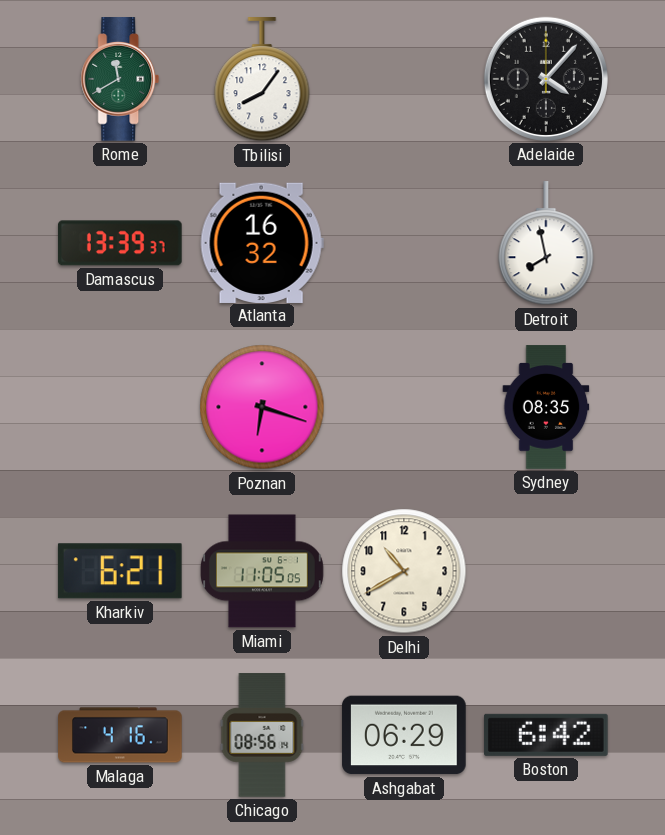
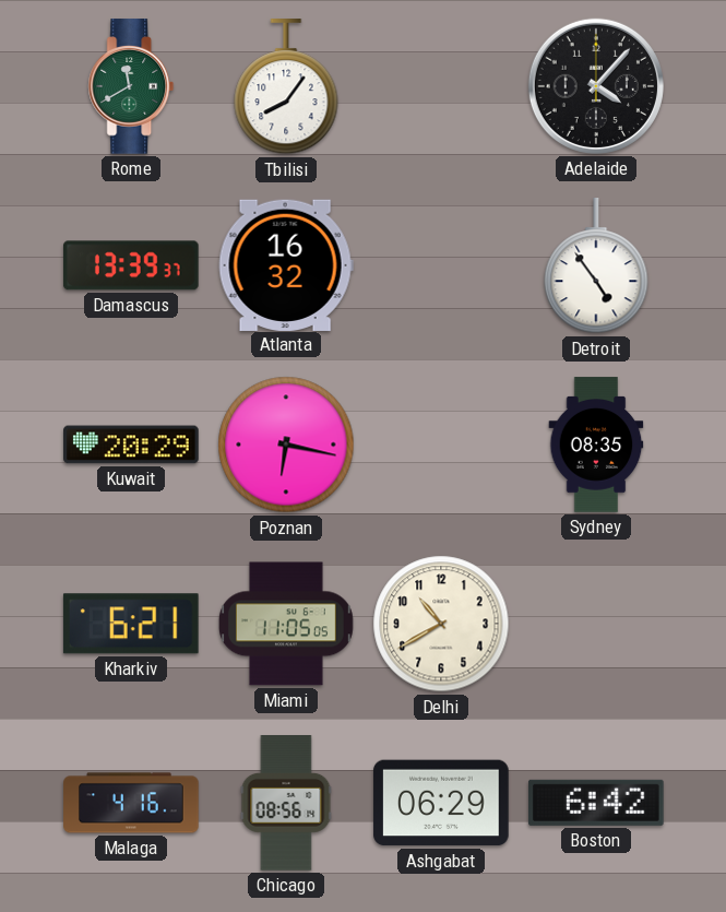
Detroit: 7:58 -> 4:54 (596, 267)
Kuwait: none -> 20:29 (131, 445)
Poznan: 6:18 -> 6:17 (286, 445)
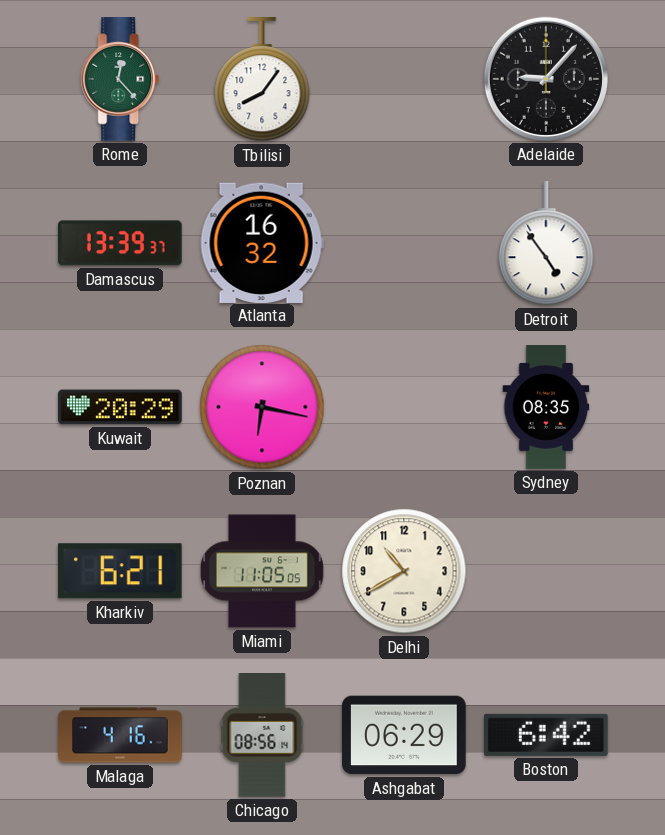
Rome: 11:40 -> 12:23 (120, 79)
Adelaide: 4:07 -> 9:07 (546, 79)
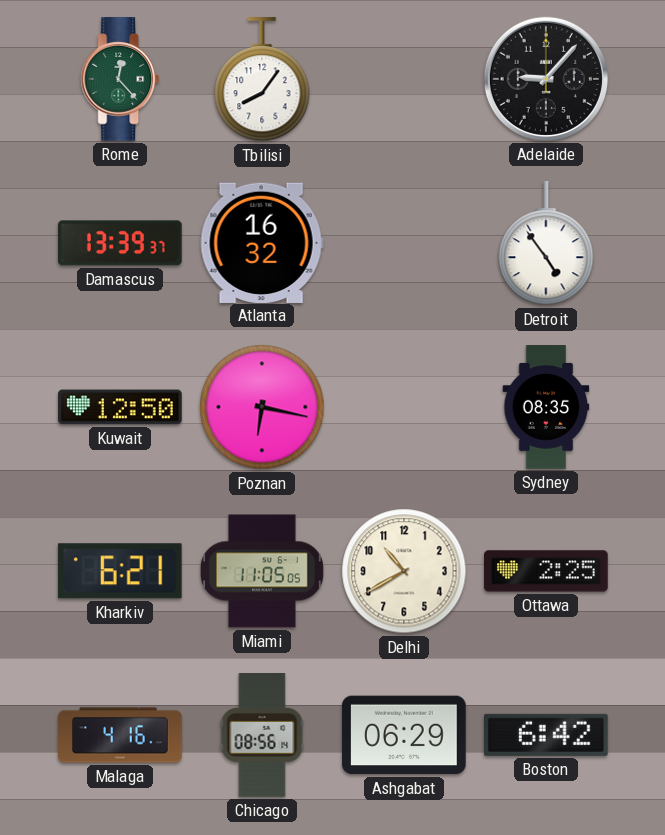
Kuwait: 20:29 -> 12:50 (120, 407)
Ottawa: none -> 2:25 (546, 571)
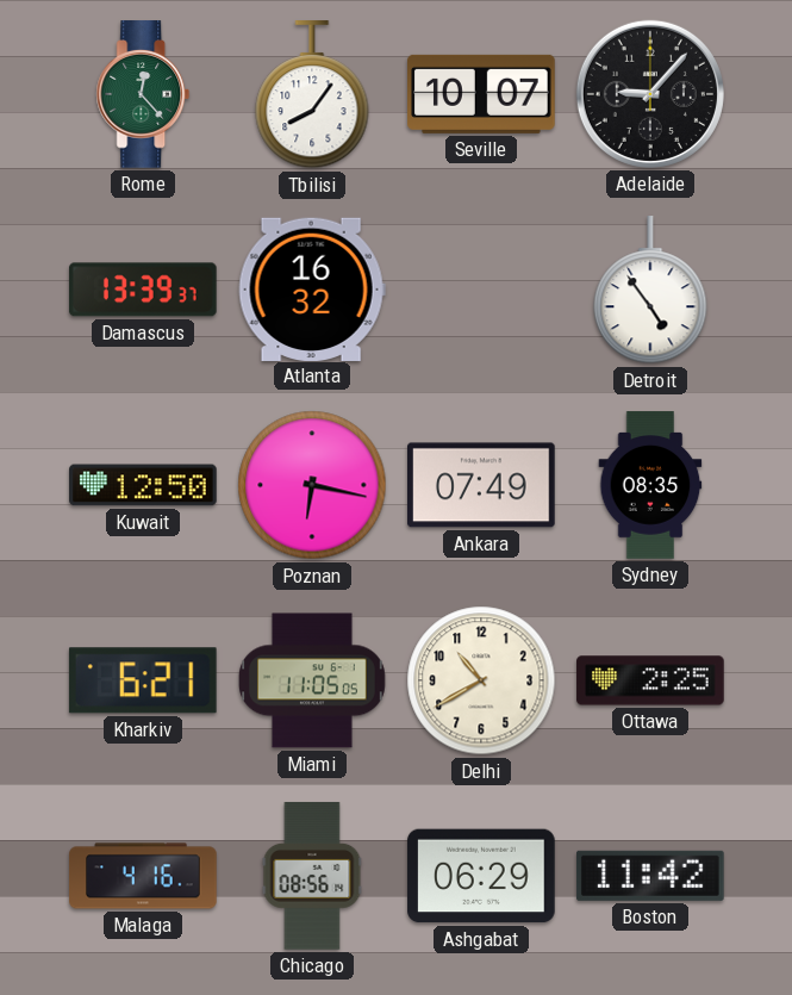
Seville: none -> 10:07 (481, 94)
Ankara: none -> 07:49 (482, 485)
Boston: 6:42 -> 11:42 (651, 876)
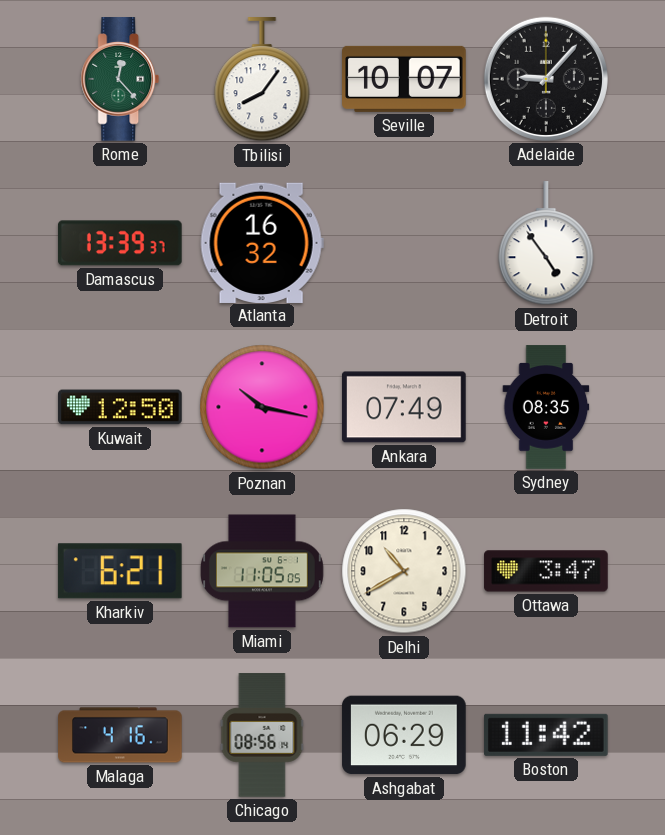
Poznan: 6:17 -> 10:17 (262, 407)
Ottawa: 2:25 -> 3:47 (546, 571)
